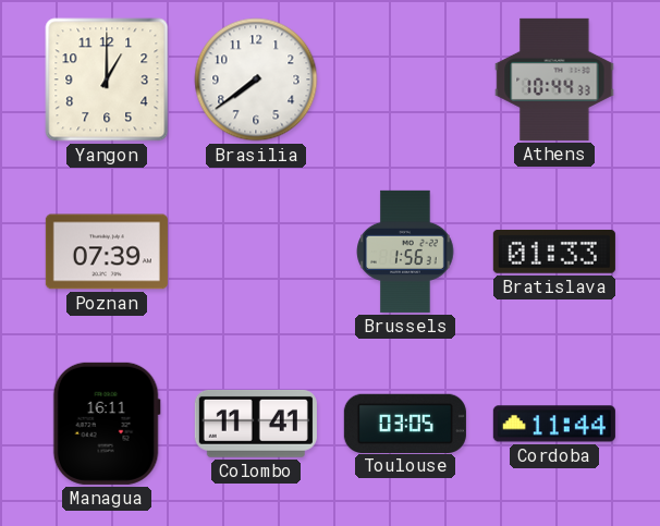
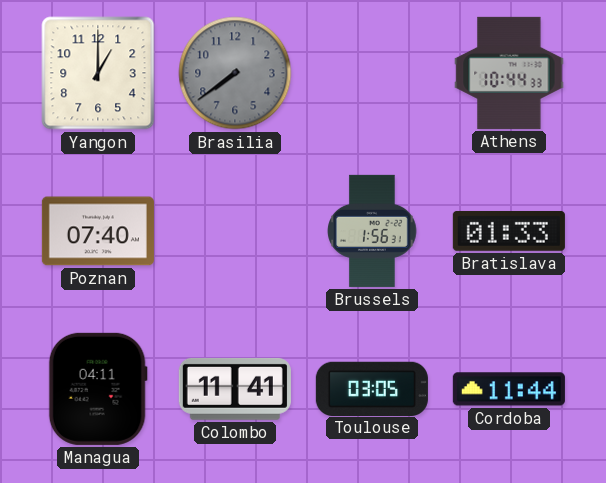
Brasilia dial: white -> grey (235, 73)
Poznan: 07:39 -> 07:40 (98, 231)
Managua: 16:11 -> 04:11 (98, 389)
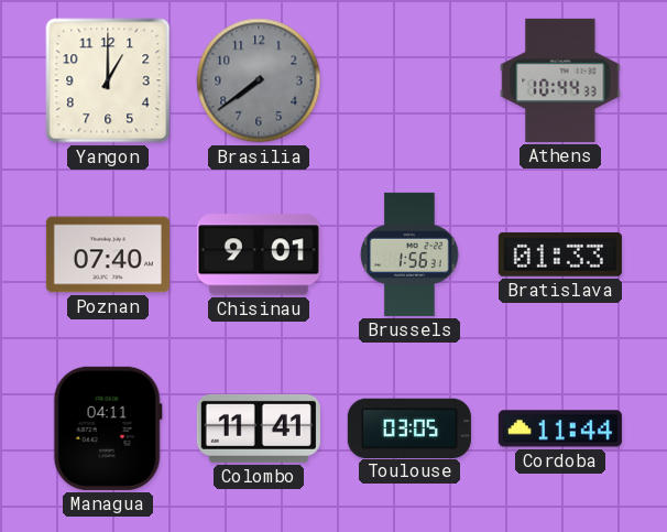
Chisinau: none -> 9:01 (259, 254)
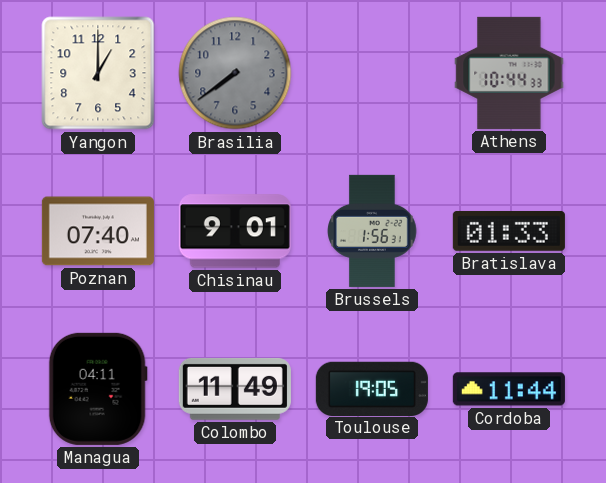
Colombo: 11:41 -> 11:49 (235, 389)
Toulouse: 03:05 -> 19:05 (372, 388)
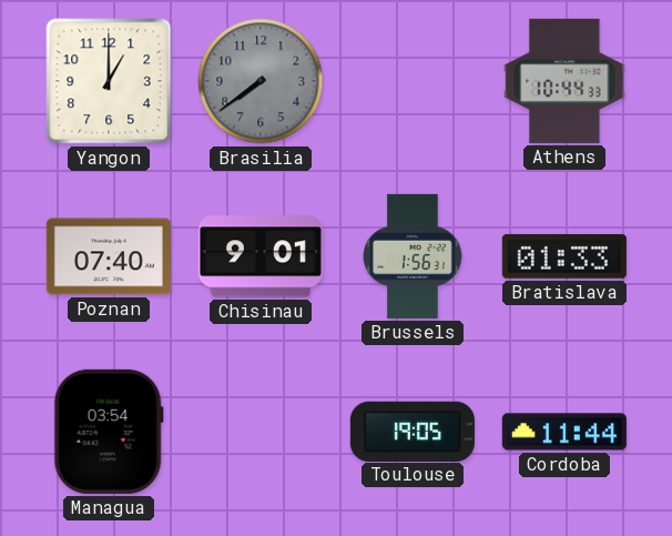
Managua: 04:11 -> 03:54 (109, 432)
Colombo: 11:49 -> none (235, 389)
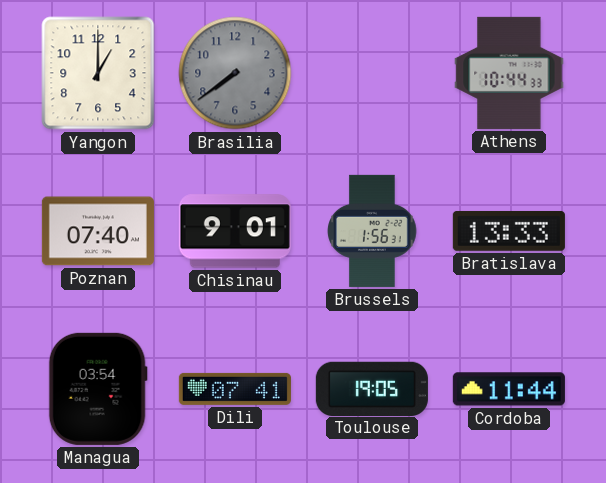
Bratislava: 01:33 -> 13:33 (509, 231)
Dili: none -> 07:41 (235, 389)
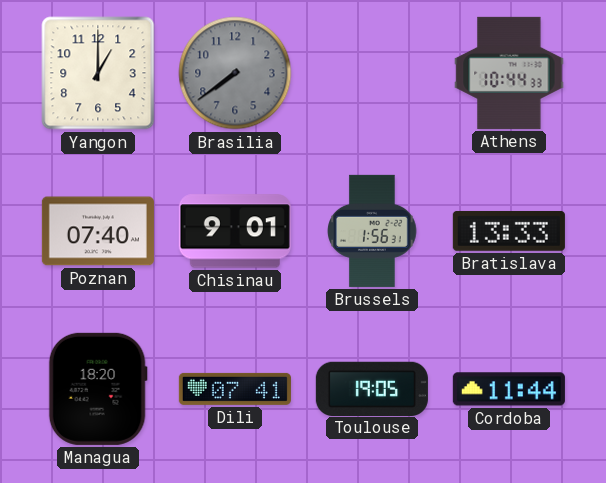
Managua: 03:54 -> 18:20 (98, 389)
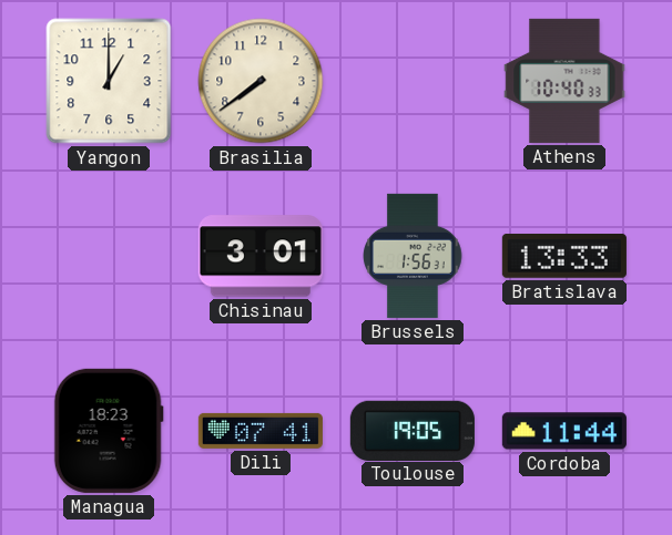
Brasilia dial: grey -> cream (261, 81)
Athens: 10:44 -> 10:40 (564, 81)
Poznan: 07:40 -> none (98, 231)
Chisinau: 9:01 -> 3:01 (261, 256)
Managua: 18:20 -> 18:23 (109, 431)
